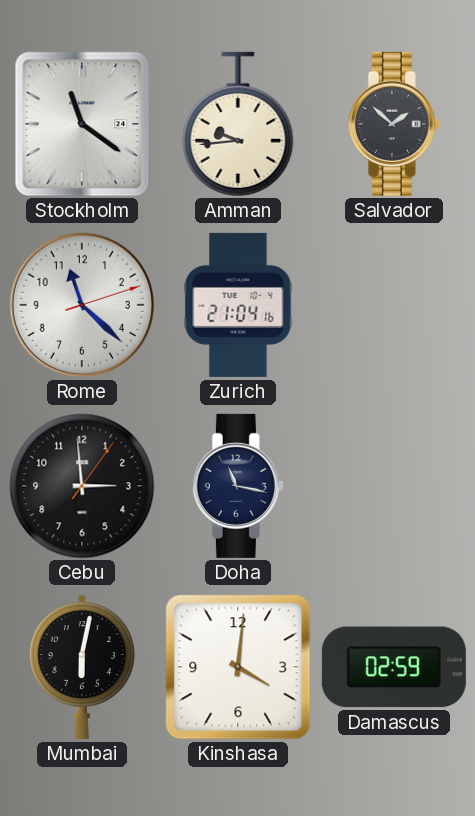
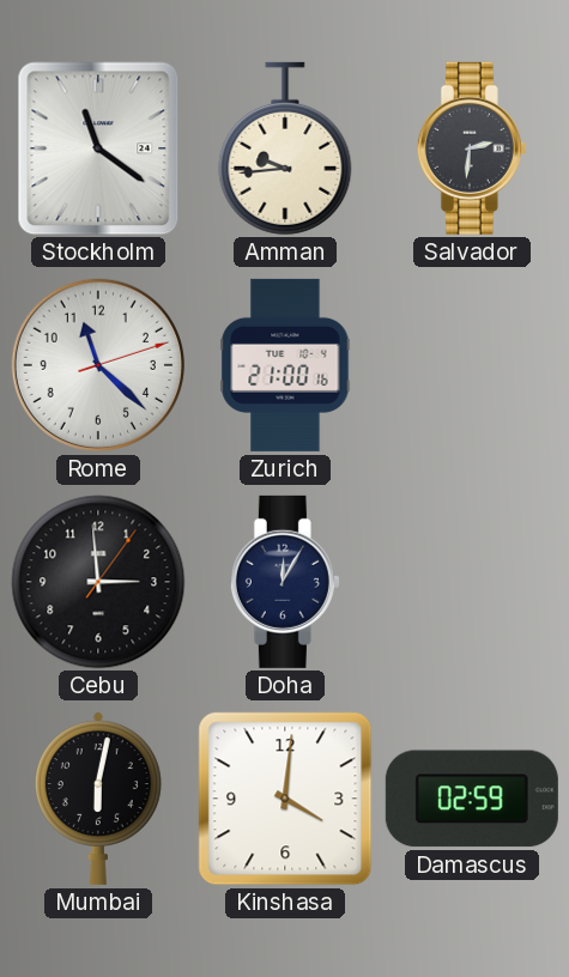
Salvador: 1:52 -> 2:31 (472, 148)
Zurich: 21:04 -> 21:00 (285, 365)
Doha: 11:17 -> 12:05 (285, 582)
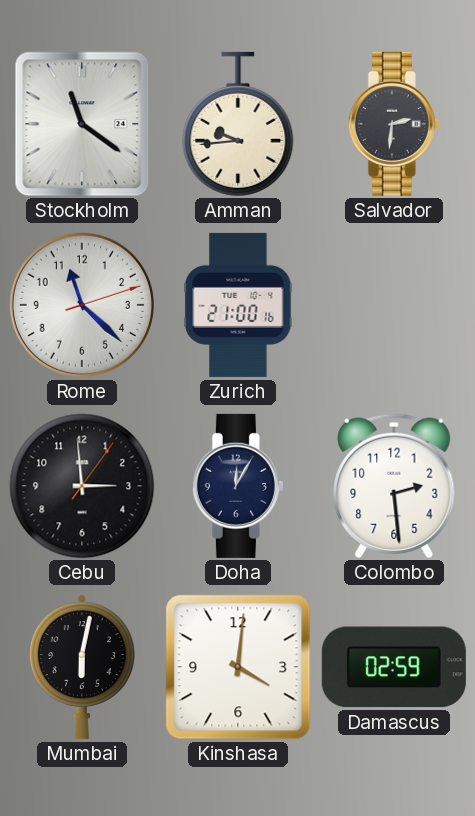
Colombo: none -> 2:29 (394, 486)
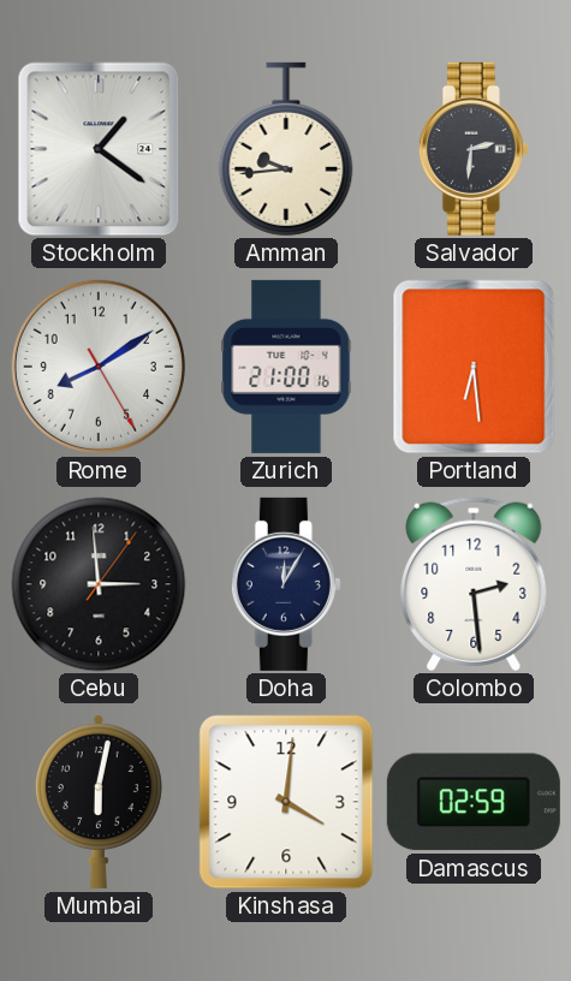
Stockholm: 11:21 -> 1:21 (99, 149)
Rome: 11:22 -> 8:09 (99, 367)
Portland: none -> 6:29 (474, 367)
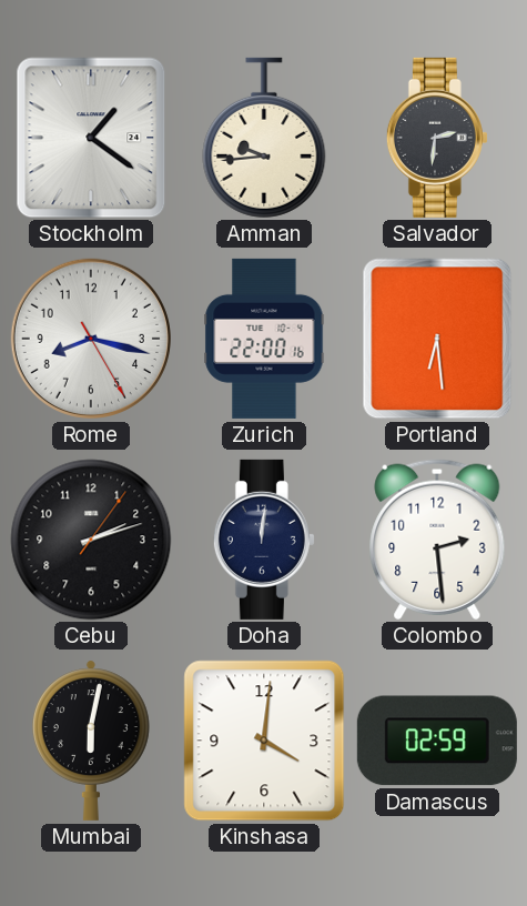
Rome: 8:09 -> 8:17 (91, 339)
Zurich: 21:00 -> 22:00 (264, 339)
Cebu: 2:59 -> 2:12 (91, 540)
Doha: 12:05 -> 12:01 (264, 540)
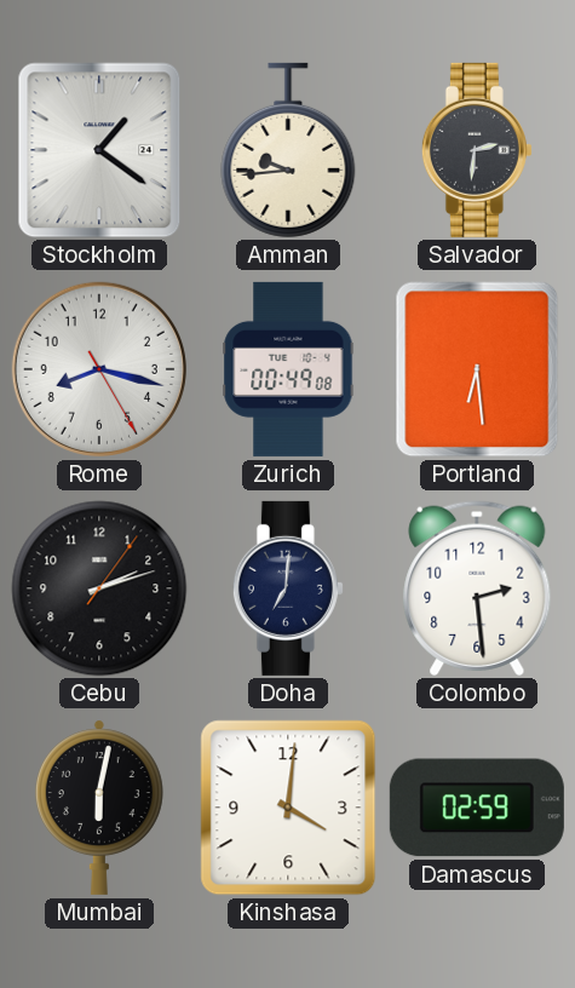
Zurich: 22:00 -> 00:49 (288, 369)
Doha: 12:01 -> 7:01 (288, 588)
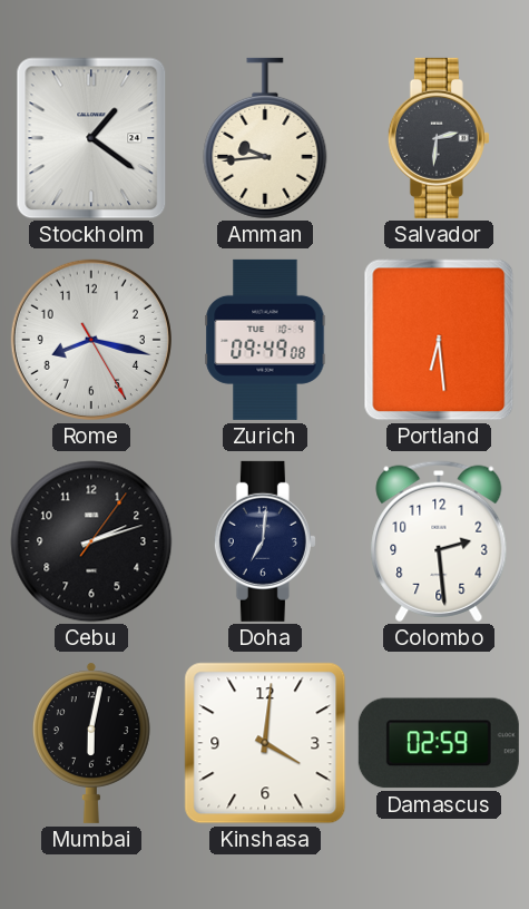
Zurich: 00:49 -> 09:49 (265, 340)
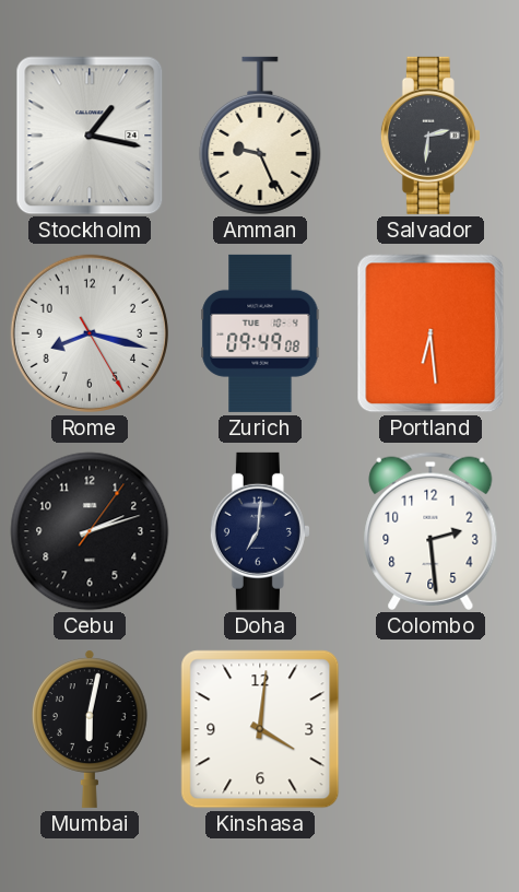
Stockholm: 1:21 -> 1:17 (90, 136)
Amman: 9:44 -> 9:26 (260, 136)
Damascus: 02:59 -> none (439, 743)
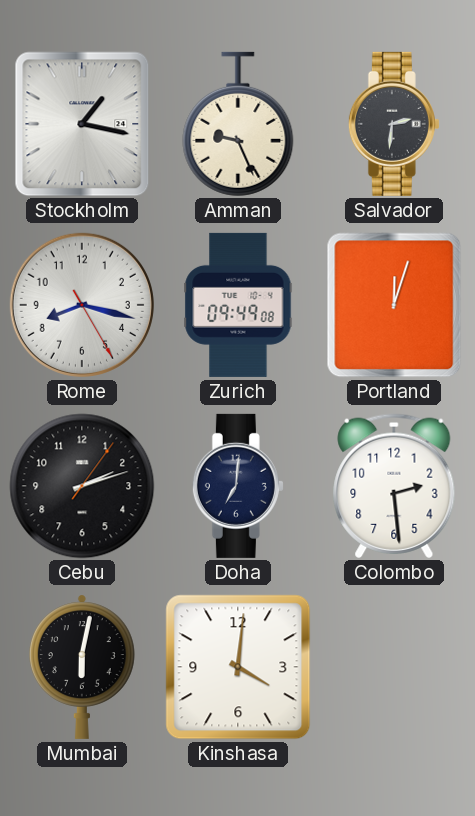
Portland: 6:29 -> 12:03 (394, 305)
